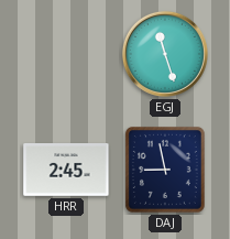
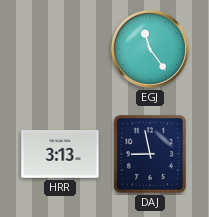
EGJ: 11:27 -> 11:24 (150, 49)
HRR: 2:45 -> 3:13 (60, 155)
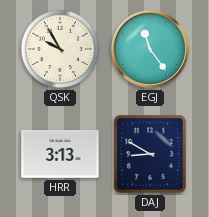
QSK: none -> 9:55 (60, 49)
DAJ: 8:58 -> 8:50 (151, 155)
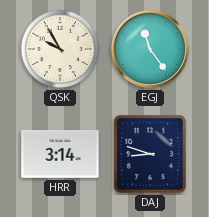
HRR: 3:13 -> 3:14 (60, 155)
DAJ: 8:50 -> 8:48 (151, 155)
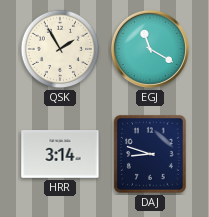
QSK: 9:55 -> 1:55 (60, 49)
EGJ: 11:24 -> 11:20 (150, 49)
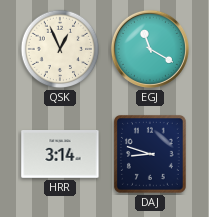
QSK: 1:55 -> 12:56 (60, 49)
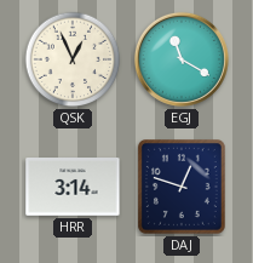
DAJ: 8:48 -> 12:48 (183, 188)
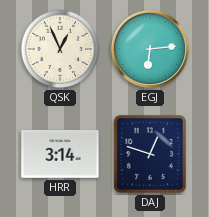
EGJ: 11:20 -> 6:14 (150, 49)
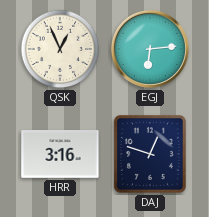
HRR: 3:14 -> 3:16 (60, 155)
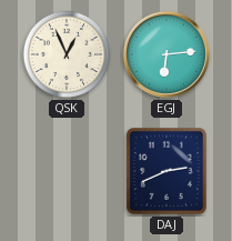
HRR: 3:16 -> none (60, 155)
DAJ: 12:48 -> 2:41 (168, 172)
